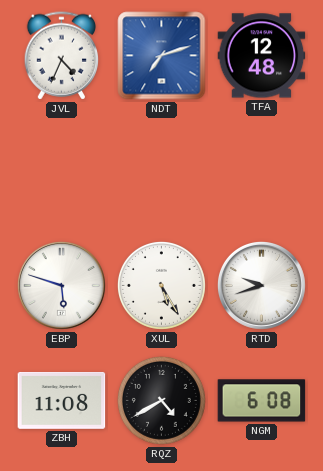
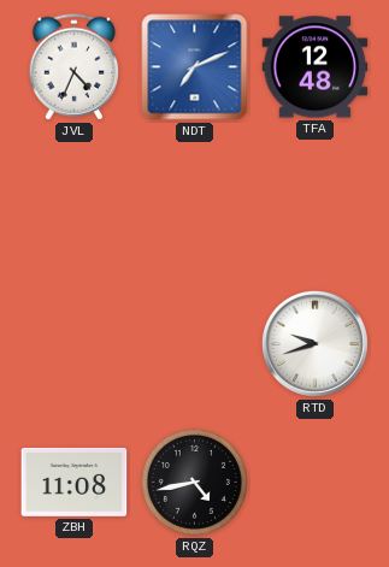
NDT: 7:12 -> 7:11 (195, 67)
EBP: 5:48 -> none (61, 285)
XUL: 5:25 -> none (161, 285)
RQZ: 4:40 -> 4:43 (194, 482)
NGM: 6:08 -> none (262, 401)
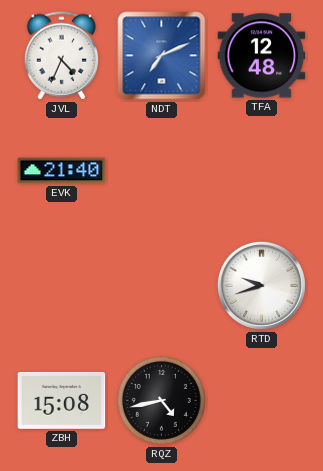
EVK: none -> 21:40 (62, 171)
ZBH: 11:08 -> 15:08 (62, 400)
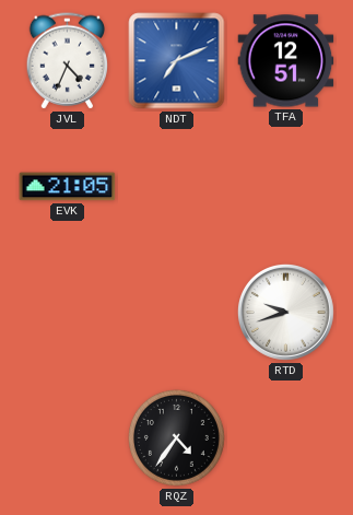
TFA: 12:48 -> 12:51 (286, 61)
EVK: 21:40 -> 21:05 (68, 187)
ZBH: 15:08 -> none (62, 400)
RQZ: 4:43 -> 4:36 (176, 437)
